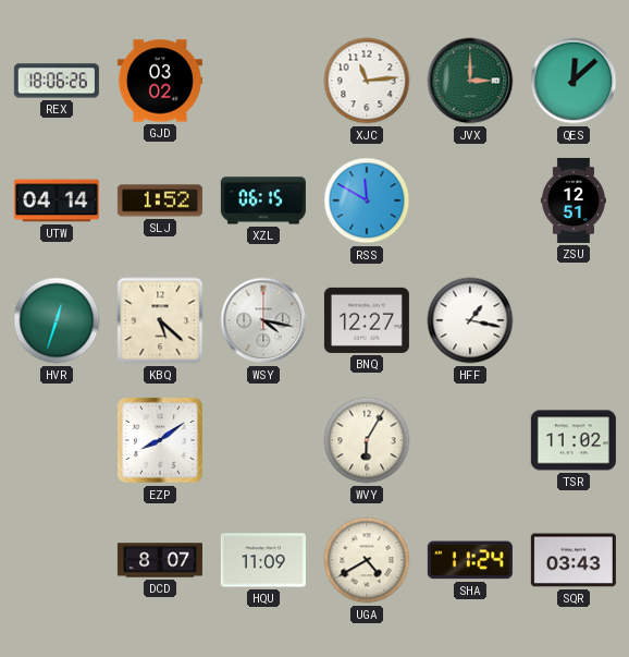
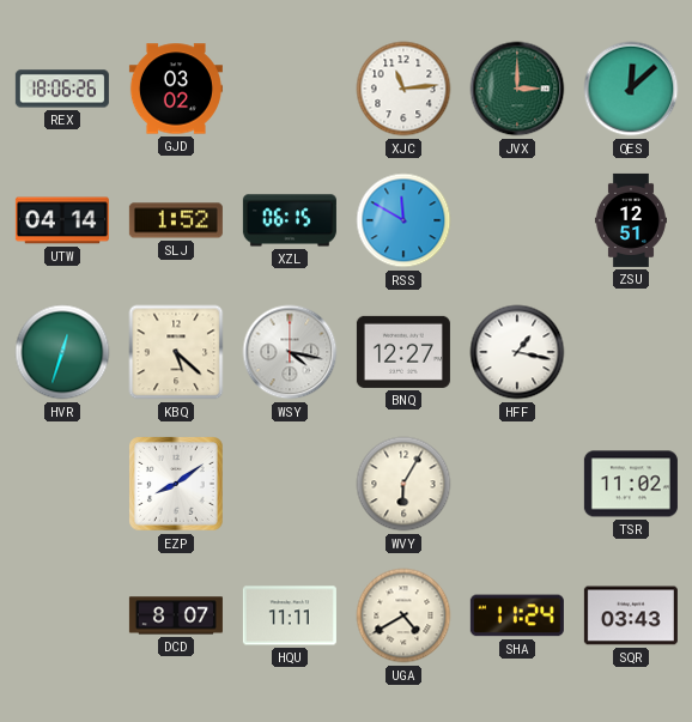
HQU: 11:09 -> 11:11 (290, 615)
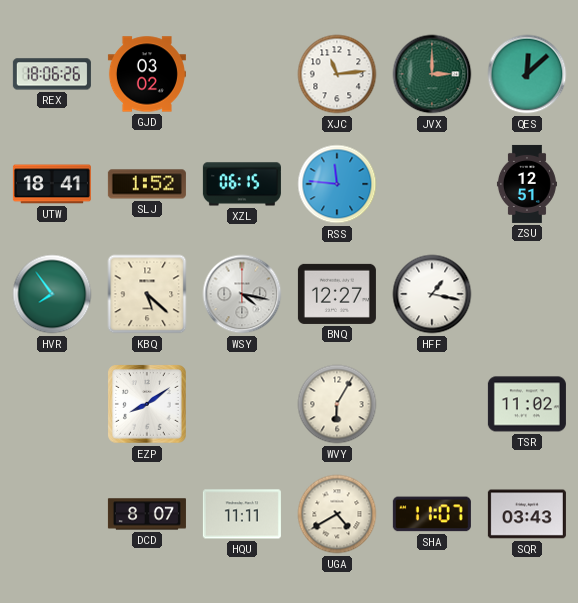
UTW: 04:14 -> 18:41 (52, 184)
RSS: 11:50 -> 11:46 (337, 184)
HVR: 12:33 -> 7:54 (52, 294)
SHA: 11:24 -> 11:07 (432, 514)
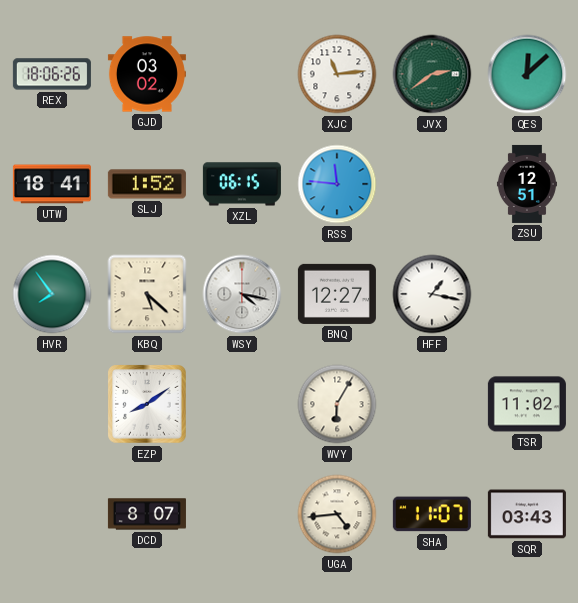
JVX: 3:00 -> 2:39 (432, 74)
HQU: 11:11 -> none (242, 514)
UGA: 4:40 -> 4:44 (337, 514)
